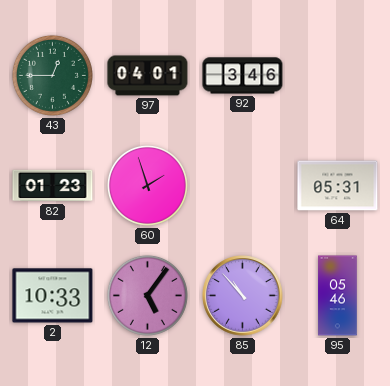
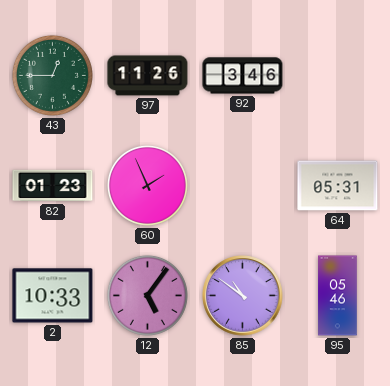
97: 04:01 -> 11:26 (148, 76)
60: 1:57 -> 1:56 (147, 185)
85: 10:53 -> 10:51 (243, 296)
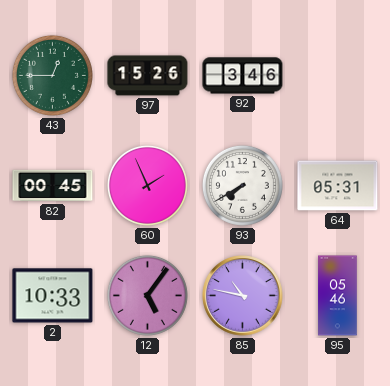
97: 11:26 -> 15:26 (148, 76)
82: 01:23 -> 00:45 (53, 186)
93: none -> 7:40 (242, 185)
85: 10:51 -> 10:47 (243, 296)
